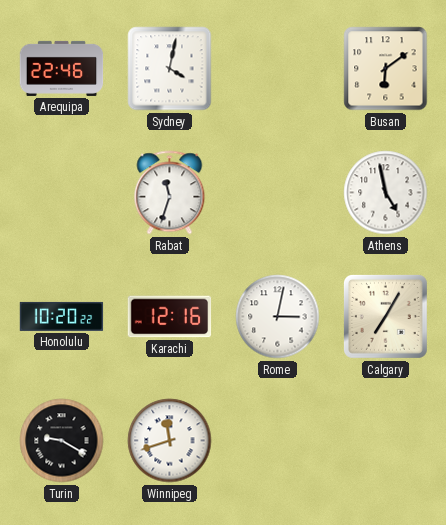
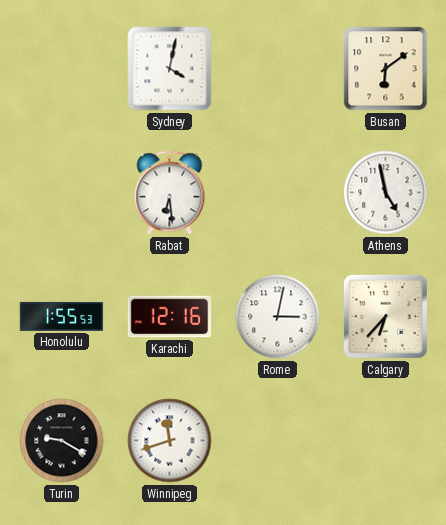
Arequipa: 22:46 -> none (62, 68)
Rabat: 11:33 -> 6:29 (170, 193)
Honolulu: 10:20 -> 1:55 (62, 316)
Calgary: 7:05 -> 6:37 (385, 316)
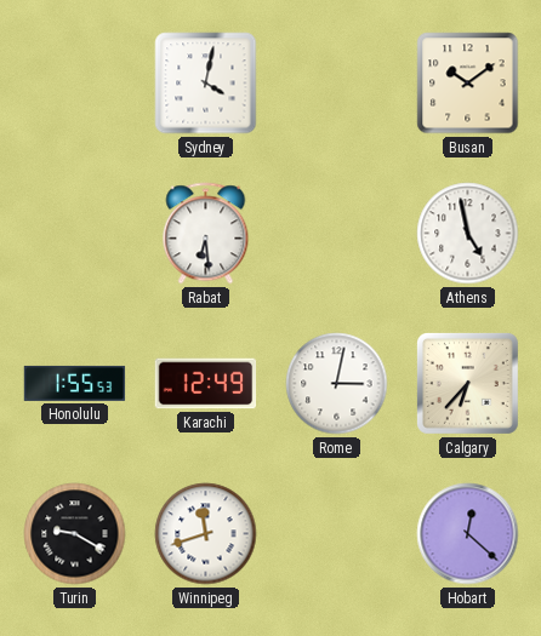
Busan: 6:09 -> 10:09 (468, 84)
Karachi: 12:16 -> 12:49 (206, 384)
Hobart: none -> 12:22 (468, 534)
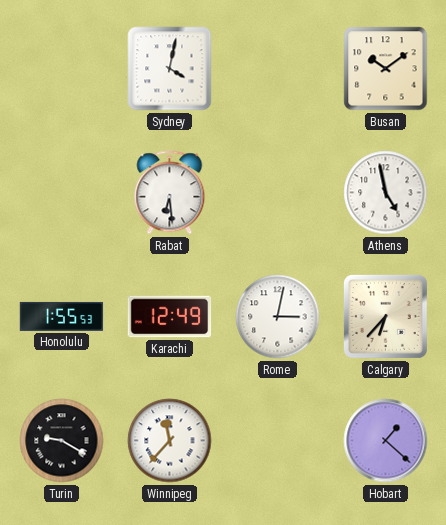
Winnipeg: 11:42 -> 11:37 (170, 441)
Hobart: 12:22 -> 1:22 (386, 441)
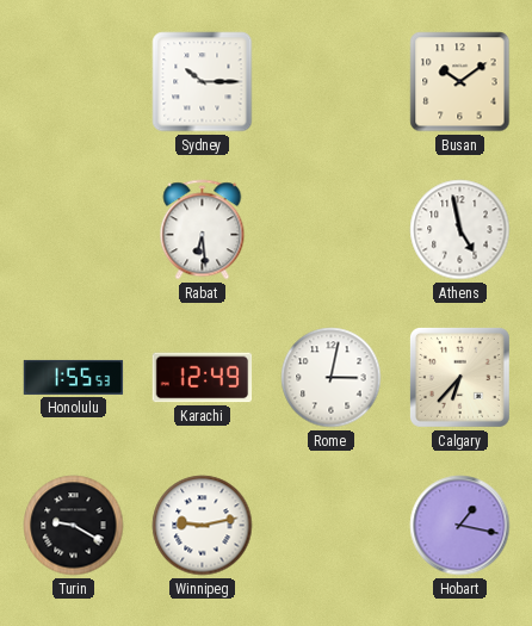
Sydney: 4:02 -> 10:15 (203, 82)
Winnipeg: 11:37 -> 9:13 (203, 526)
Hobart: 1:22 -> 1:17 (460, 526)
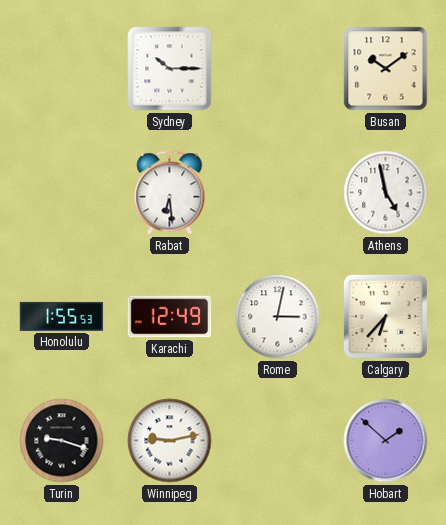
Turin: 9:20 -> 9:18 (62, 441)
Hobart: 1:17 -> 1:52 (386, 441)
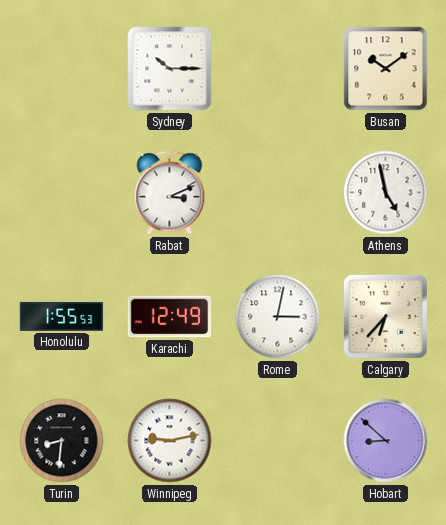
Rabat: 6:29 -> 3:11 (170, 193)
Turin: 9:18 -> 8:31 (62, 441)
Hobart: 1:52 -> 8:52 (386, 441)
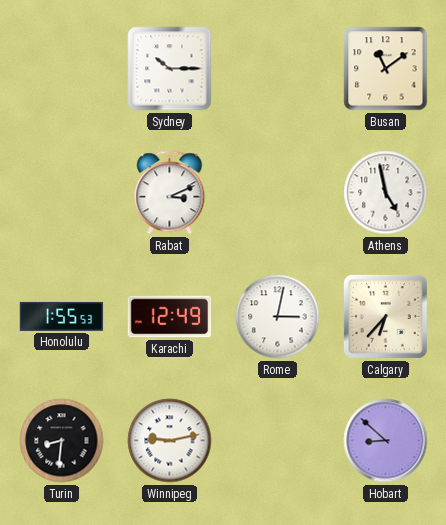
Busan: 10:09 -> 11:09 (386, 69)
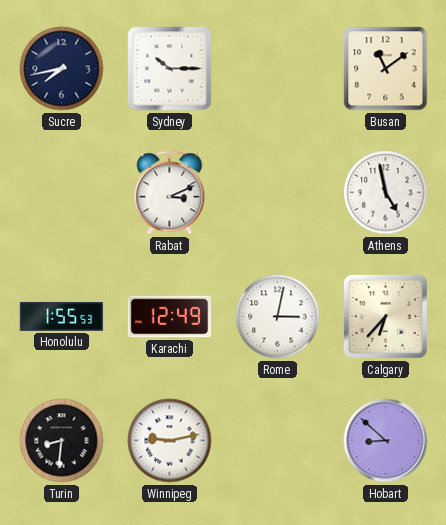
Sucre: none -> 7:43 (62, 69)
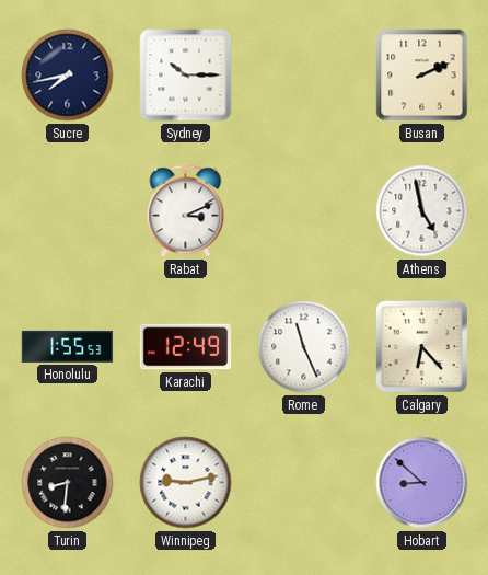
Busan: 11:09 -> 2:11 (422, 76)
Rome: 3:02 -> 11:26 (304, 347)
Calgary: 6:37 -> 6:23 (421, 346)
